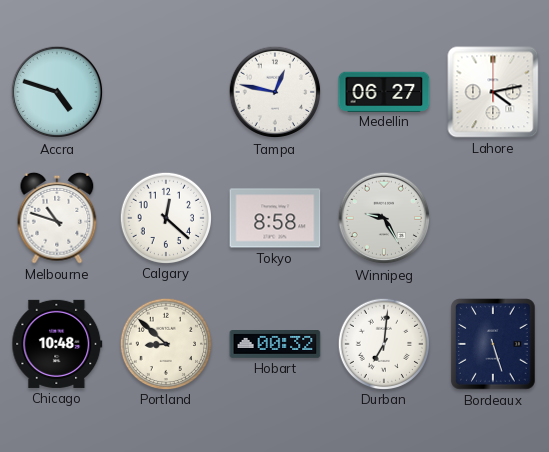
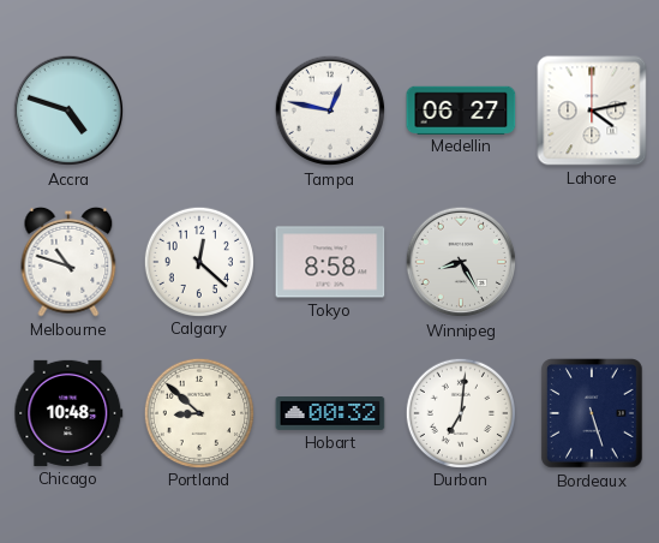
Winnipeg: 9:25 -> 8:25 (461, 262)
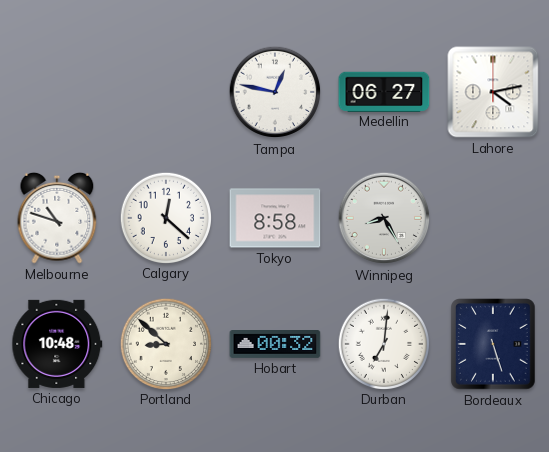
Accra: 4:48 -> none (68, 111)
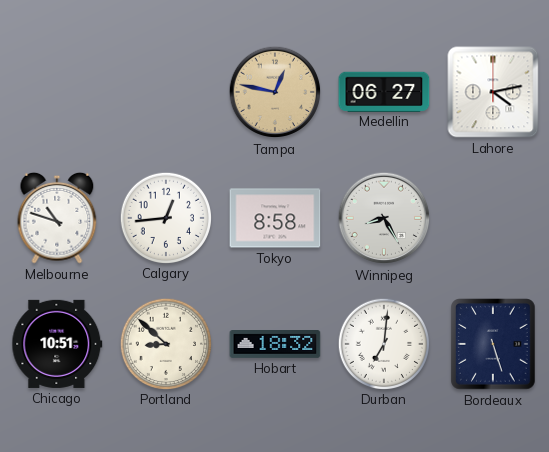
Tampa dial: white -> champagne (275, 92)
Calgary: 12:22 -> 12:44 (165, 217)
Chicago: 10:48 -> 10:51 (57, 344)
Hobart: 00:32 -> 18:32 (275, 345)
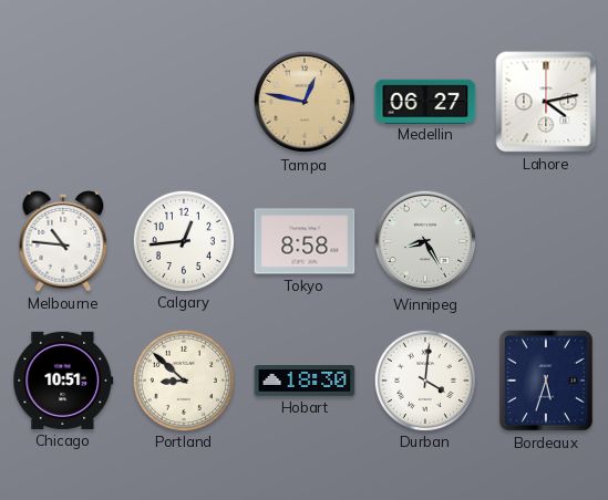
Melbourne: 10:48 -> 10:46 (63, 241)
Hobart: 18:32 -> 18:30 (305, 382)
Durban: 7:01 -> 4:01 (424, 379)
Bordeaux: 5:27 -> 5:33 (547, 381)
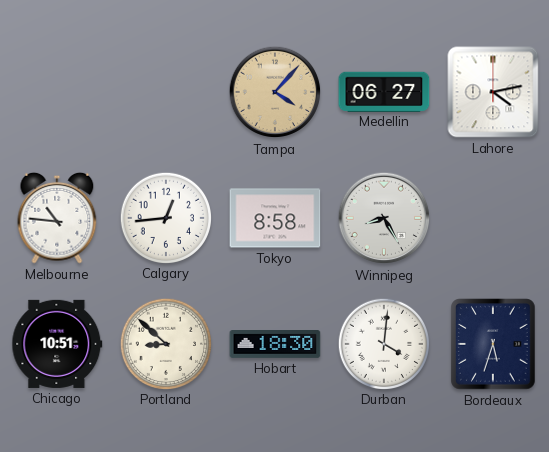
Tampa: 12:47 -> 4:07 (275, 92)
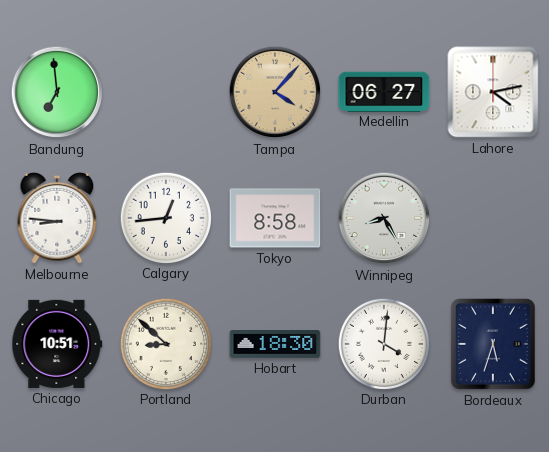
Bandung: none -> 6:59 (57, 92)
Melbourne: 10:46 -> 8:46 (57, 218)
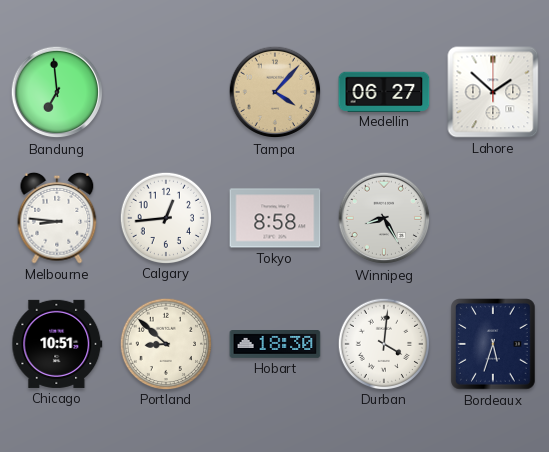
Lahore: 4:13 -> 1:52 (493, 92)
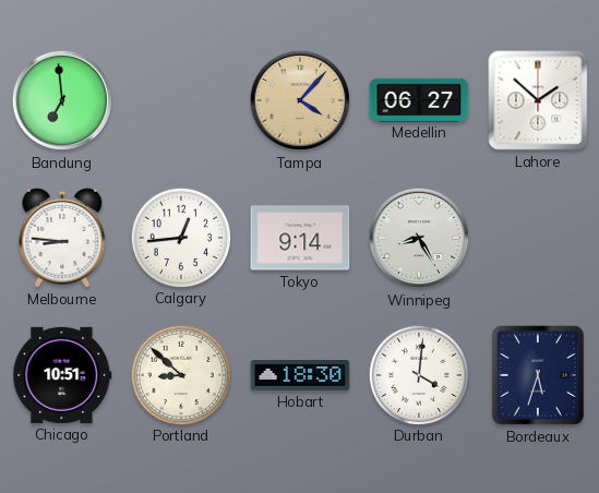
Tokyo: 8:58 -> 9:14 (300, 238)
